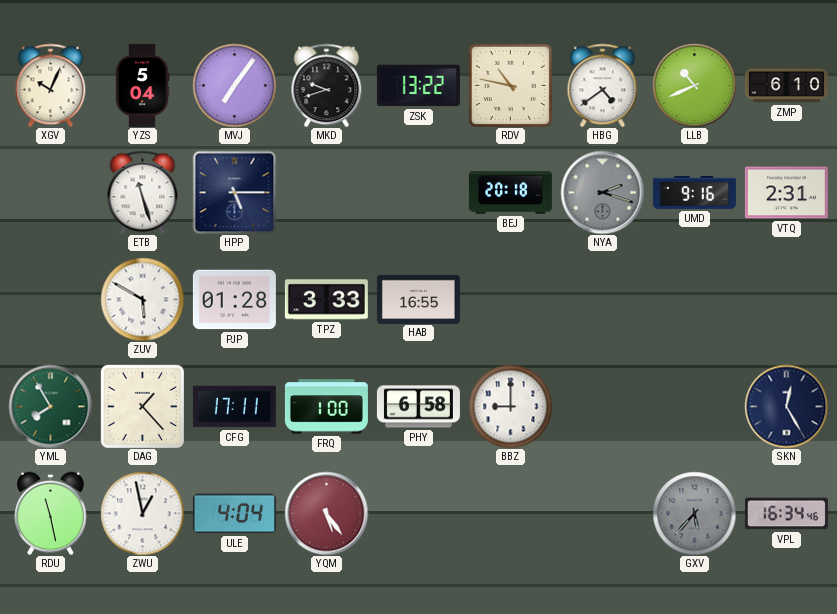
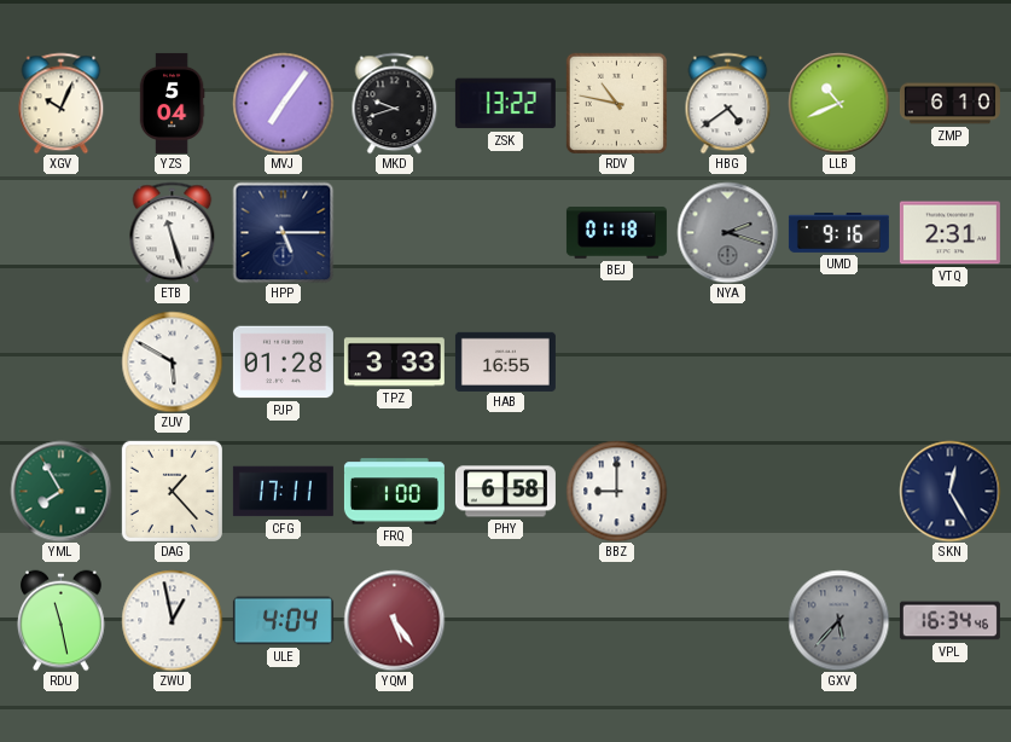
BEJ: 20:18 -> 01:18 (616, 233)
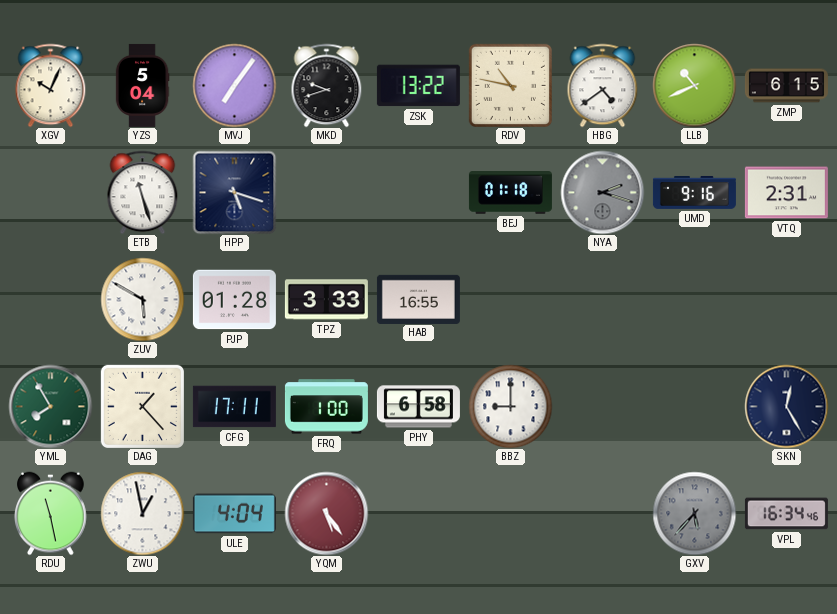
ZMP: 6:10 -> 6:15 (786, 86)
HPP: 5:15 -> 5:18 (234, 192)
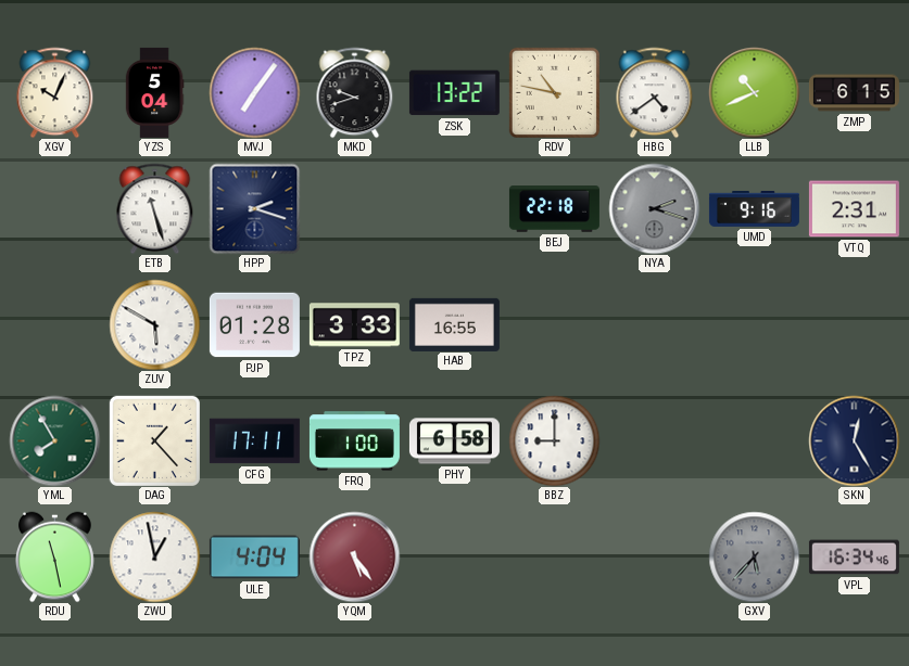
HPP: 5:18 -> 2:18 (254, 208)
BEJ: 01:18 -> 22:18 (554, 209)
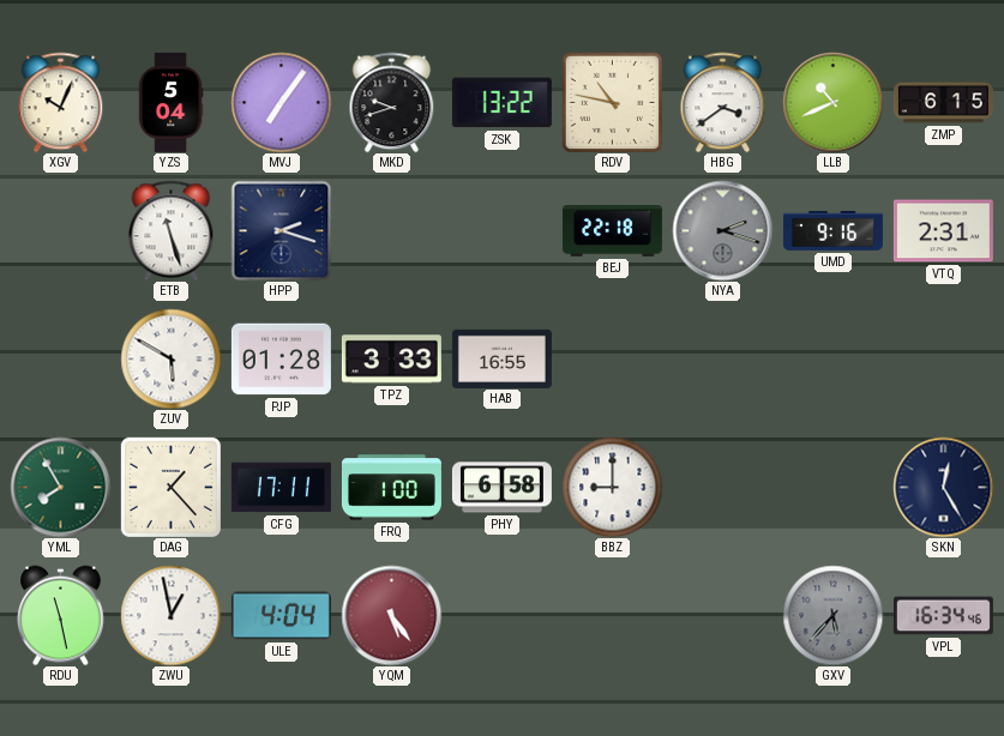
HBG: 4:39 -> 3:39 (723, 102)
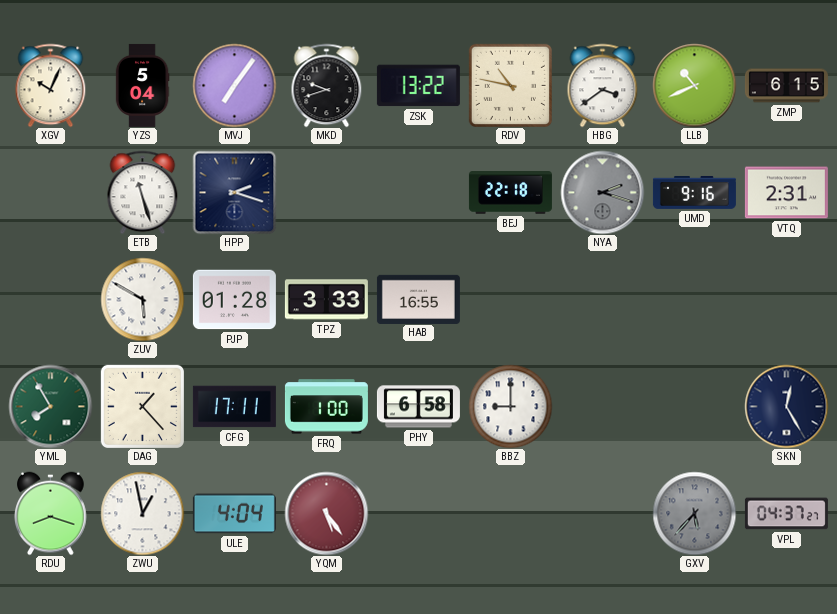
RDU: 11:28 -> 8:18 (51, 513)
VPL: 16:34 -> 04:37 (786, 514)
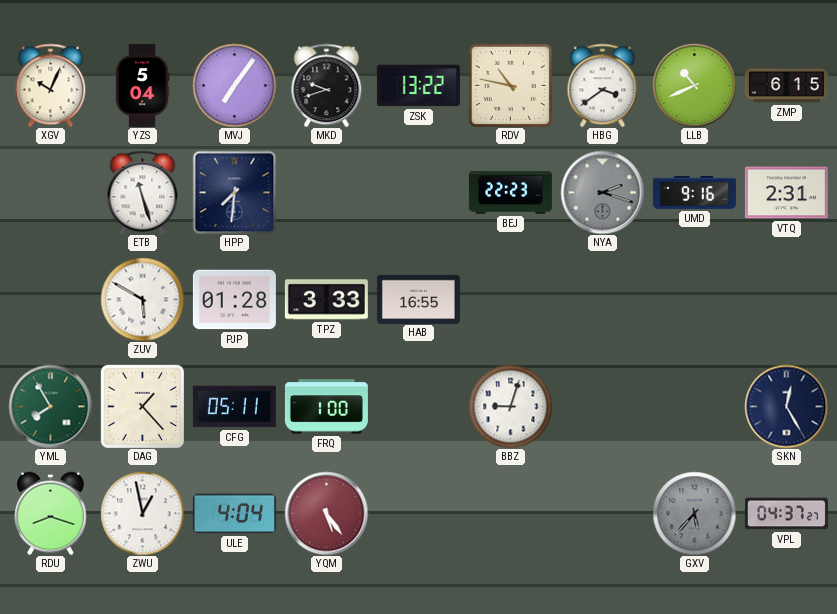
HPP: 2:18 -> 7:31 (234, 192)
BEJ: 22:18 -> 22:23 (510, 193)
CFG: 17:11 -> 05:11 (234, 407)
PHY: 6:58 -> none (418, 407)
BBZ: 9:00 -> 9:03 (510, 406)
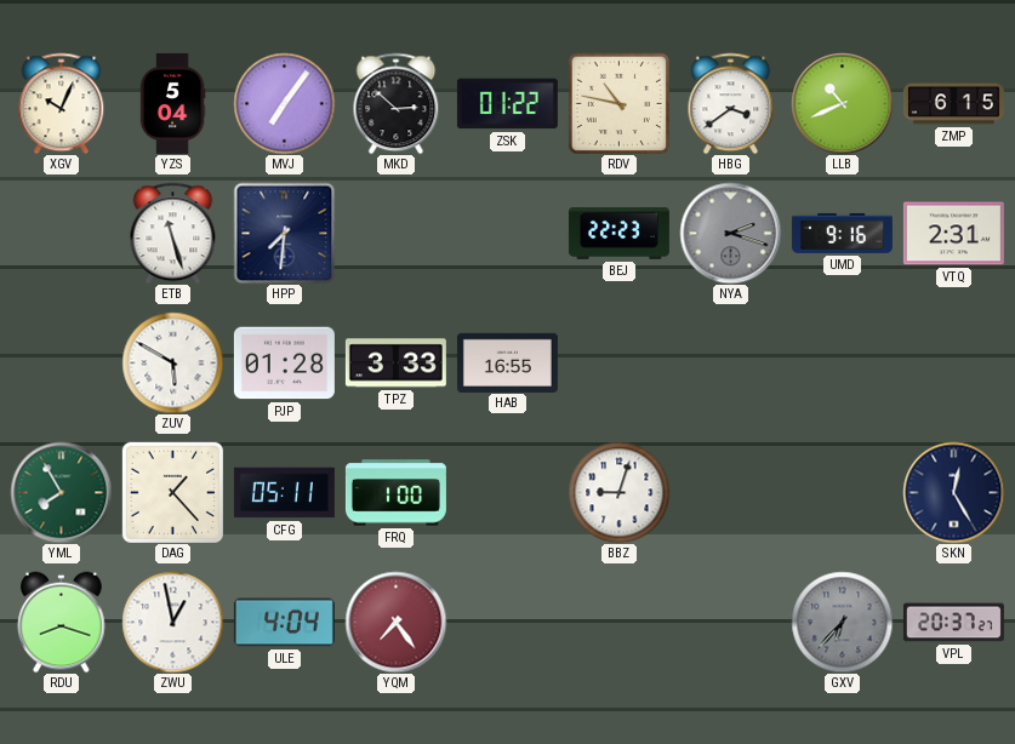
MKD: 9:42 -> 2:52 (397, 103)
ZSK: 13:22 -> 01:22 (507, 104)
YQM: 5:24 -> 7:24 (395, 622)
GXV: 5:37 -> 6:37 (842, 622)
VPL: 04:37 -> 20:37 (953, 623)
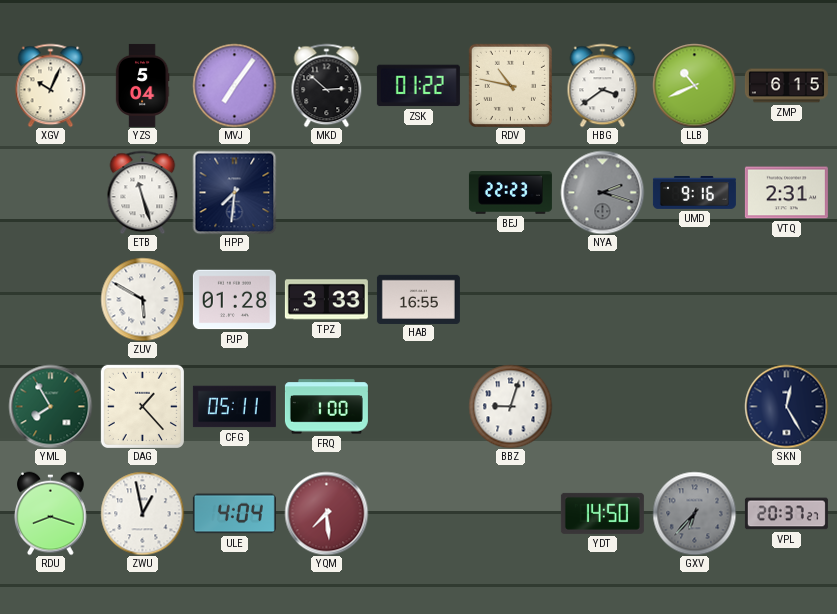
YQM: 7:24 -> 7:29 (326, 513)
YDT: none -> 14:50 (602, 513)
